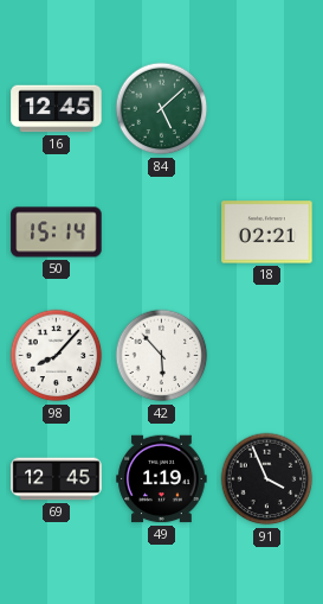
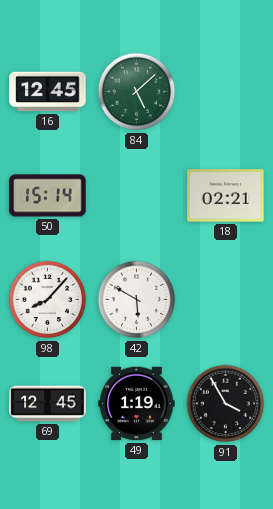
42: 5:53 -> 5:50 (137, 300)
91: 3:56 -> 3:55 (226, 404)
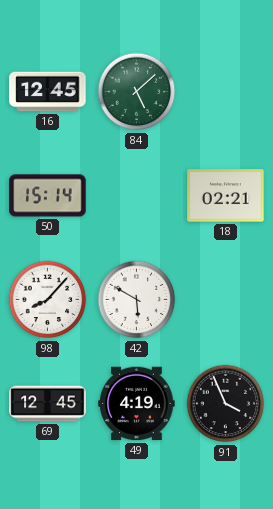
49: 1:19 -> 4:19 (137, 404)
91: 3:55 -> 3:56 (226, 404)
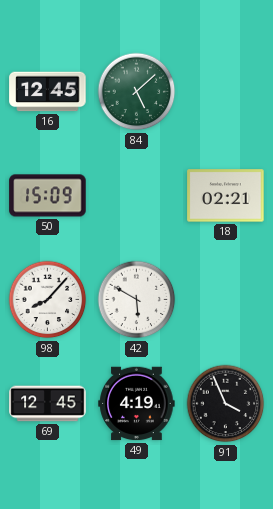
50: 15:14 -> 15:09 (48, 196)
